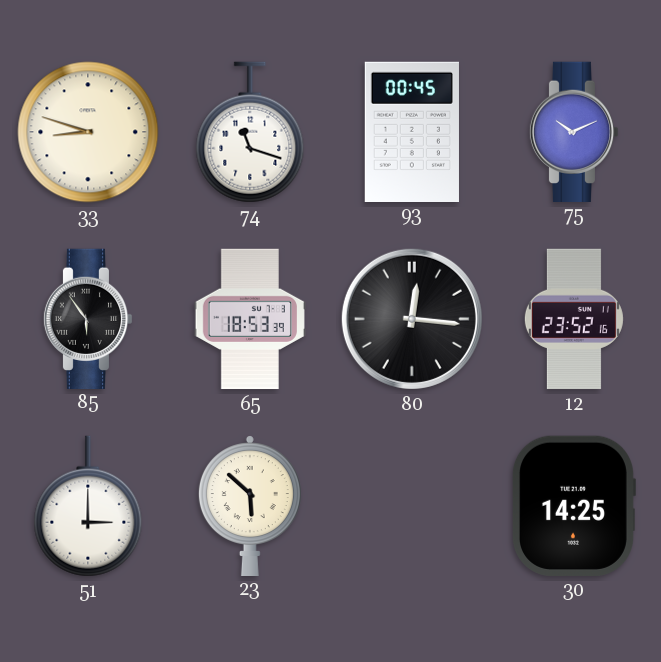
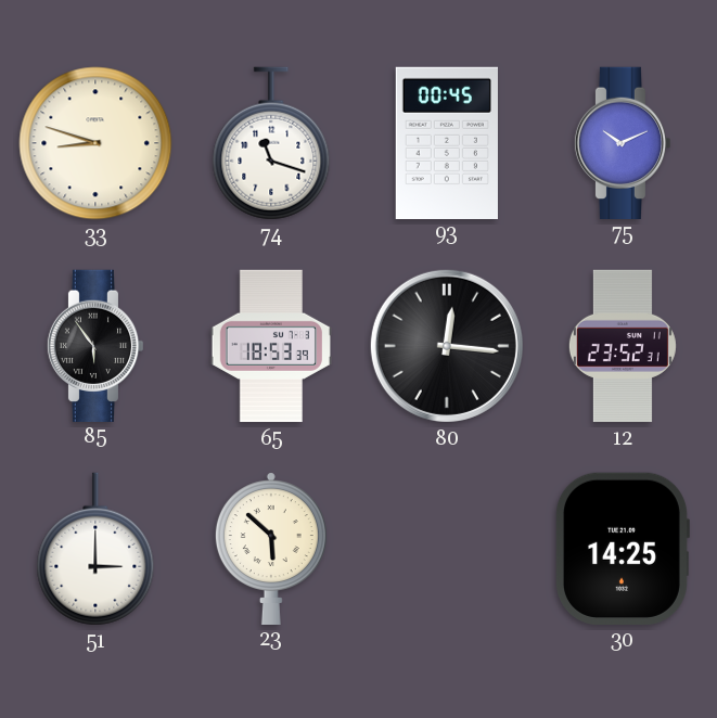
12: 23:52:16 -> 23:52:31 (623, 346)
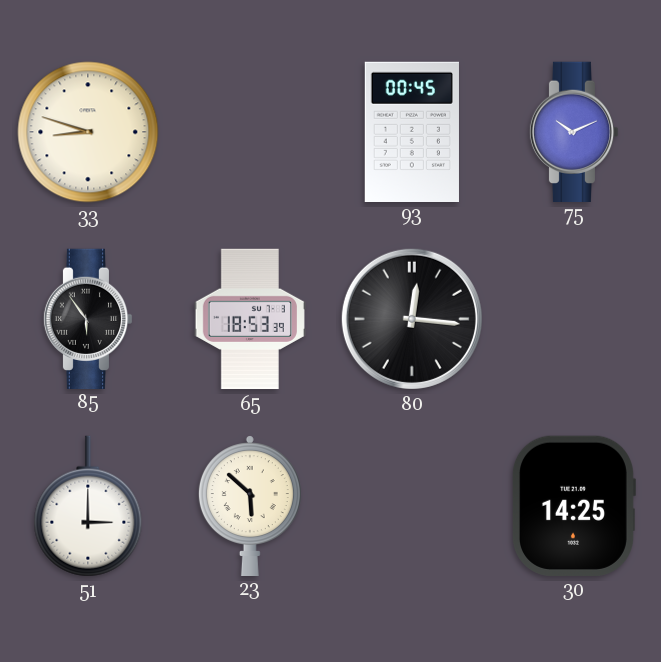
74: 11:18 -> none (271, 143)
12: 23:52 -> none (623, 346)
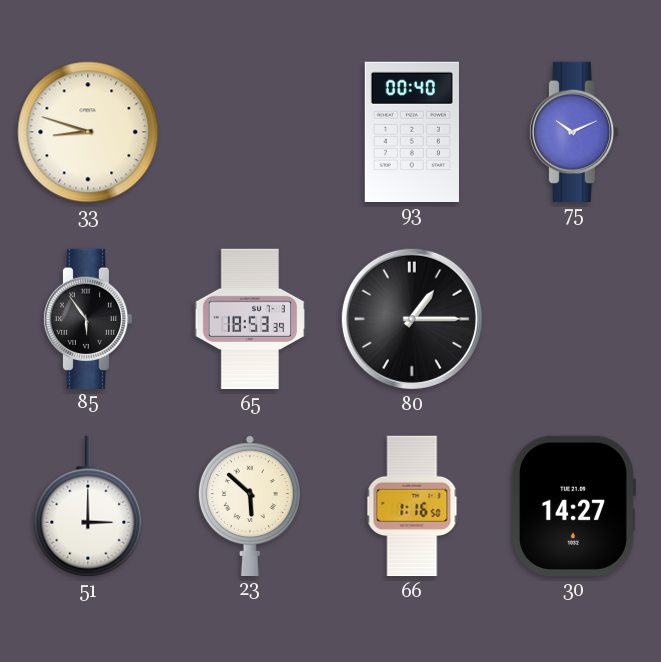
93: 00:45 -> 00:40 (412, 131)
80: 12:16 -> 1:15 (412, 319)
66: none -> 1:16 (412, 506)
30: 14:25 -> 14:27 (573, 506)
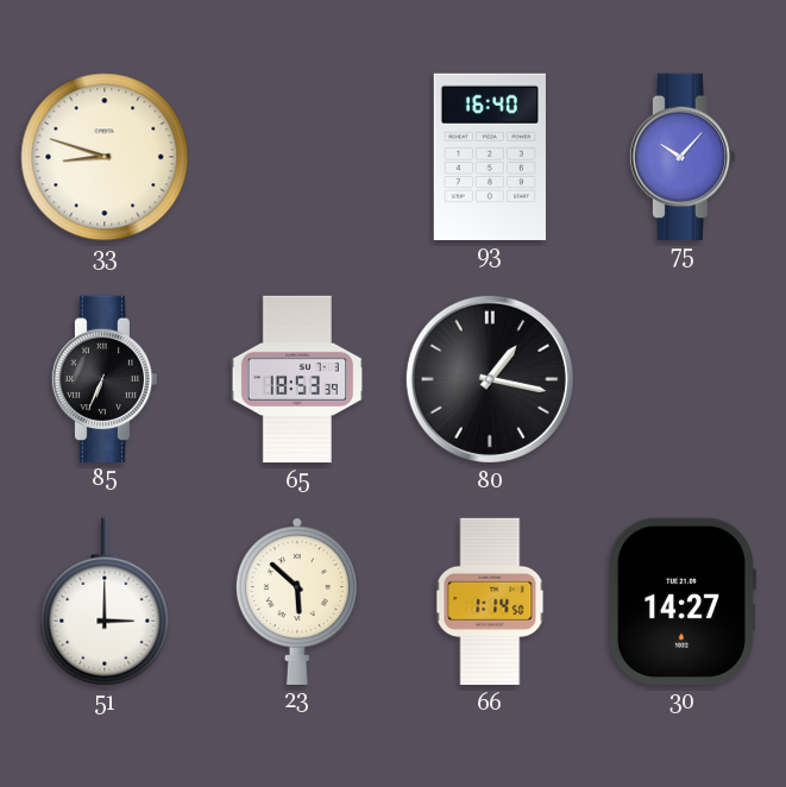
93: 00:40 -> 16:40 (490, 156)
75: 10:11 -> 10:07 (683, 156)
85: 5:54 -> 6:34 (105, 378)
80: 1:15 -> 1:17 (490, 379)
66: 1:16 -> 1:14 (490, 602)
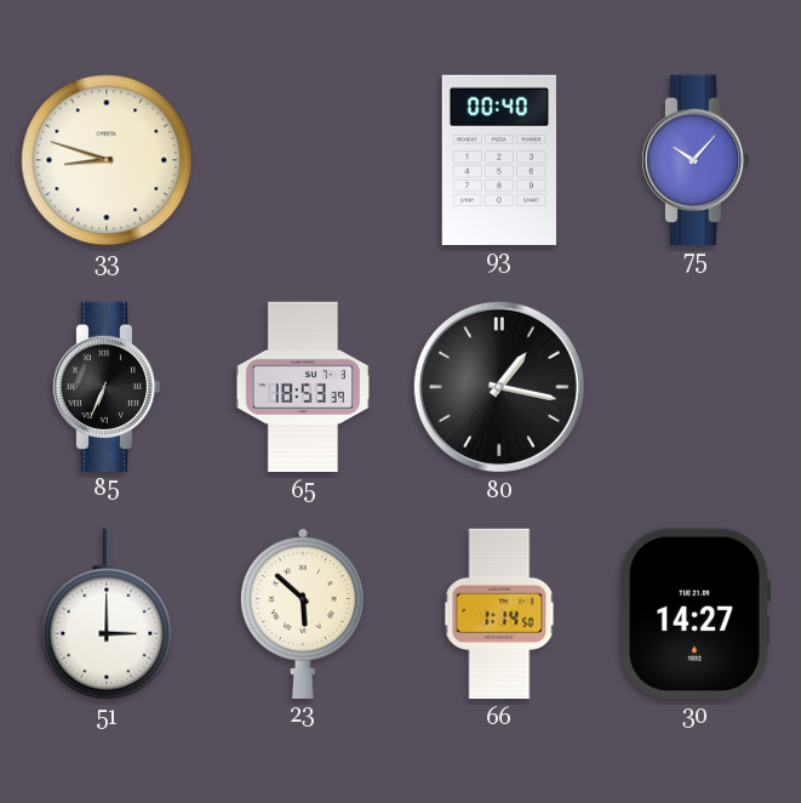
93: 16:40 -> 00:40 (499, 159)
